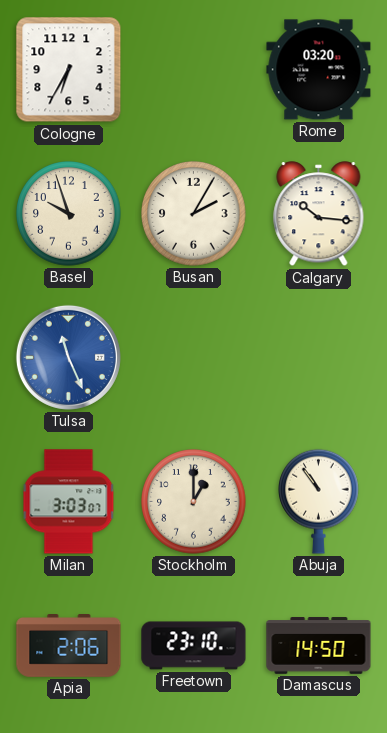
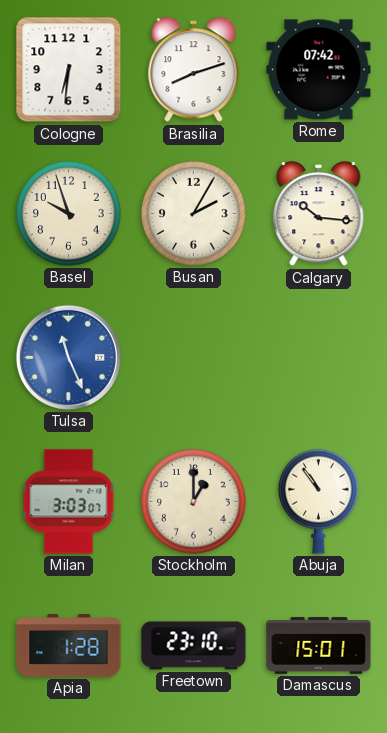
Cologne: 6:35 -> 6:31 (69, 70)
Brasilia: none -> 8:12 (194, 70)
Rome: 03:20 -> 07:42 (319, 70)
Apia: 2:06 -> 1:28 (69, 646)
Damascus: 14:50 -> 15:01 (319, 646)
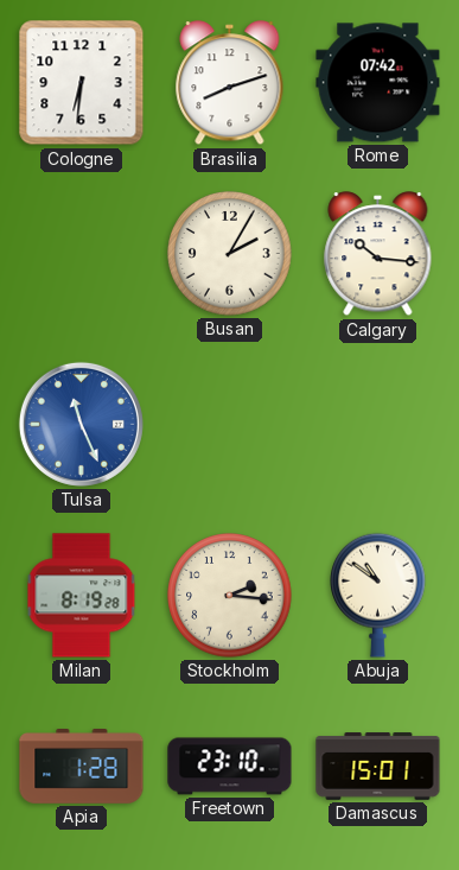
Basel: 9:57 -> none (69, 214)
Milan: 3:03 -> 8:19 (82, 596)
Stockholm: 1:00 -> 2:16 (230, 596)
Abuja: 10:54 -> 10:51 (378, 595)
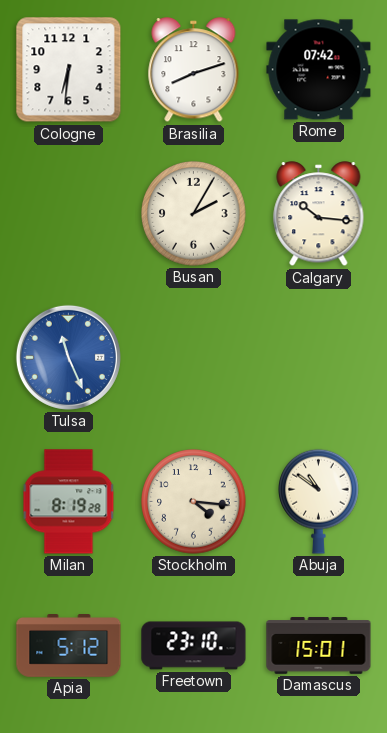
Stockholm: 2:16 -> 4:16 (194, 502)
Apia: 1:28 -> 5:12 (69, 646)
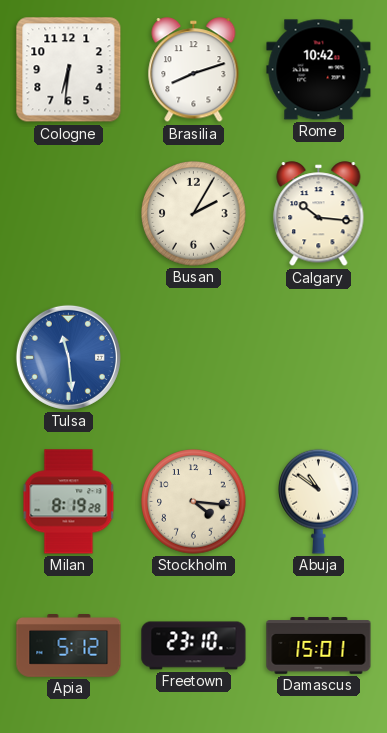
Rome: 07:42 -> 10:42 (319, 70)
Tulsa: 11:26 -> 11:29 (68, 357)
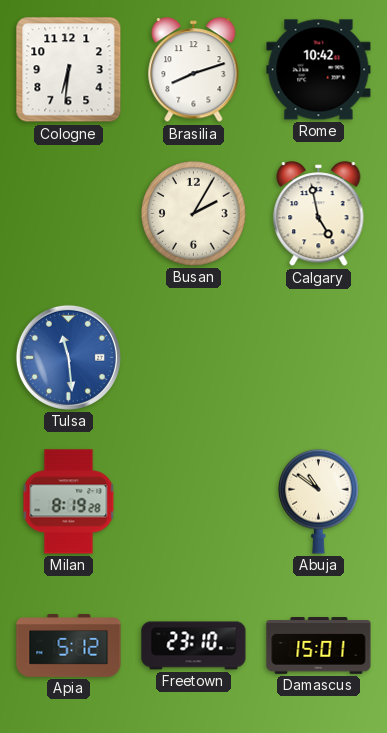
Calgary: 10:16 -> 4:58 (319, 214)
Stockholm: 4:16 -> none (194, 502)
